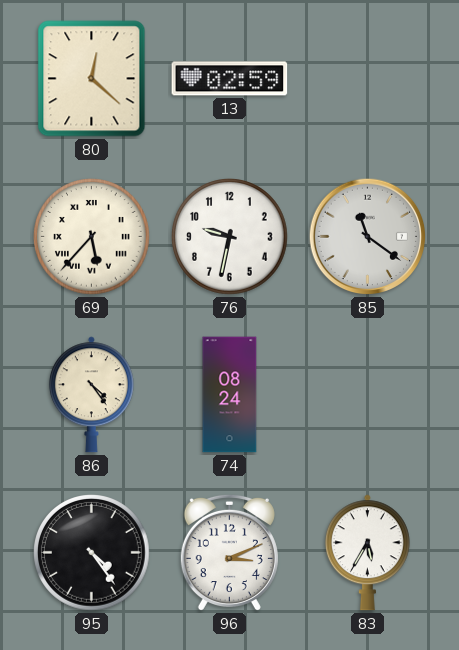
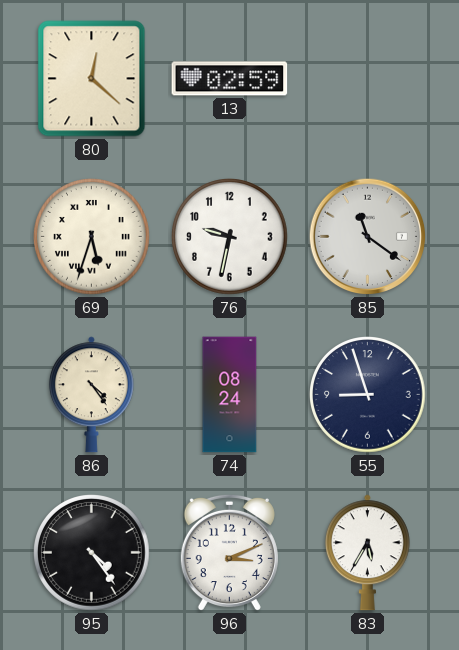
69: 5:37 -> 5:33 (92, 237)
55: none -> 8:57 (368, 395)
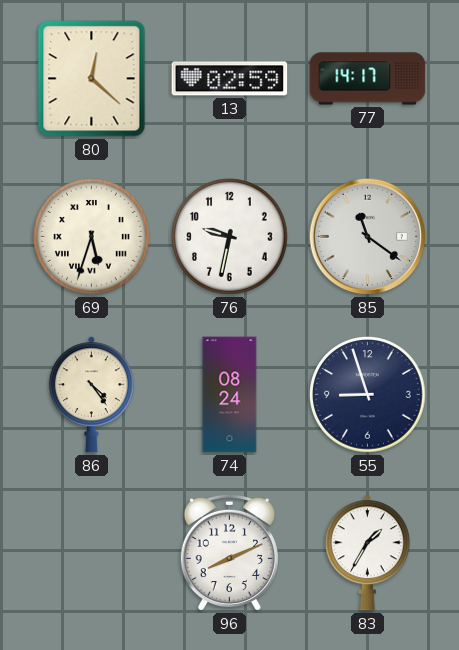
77: none -> 14:17 (368, 79)
95: 4:24 -> none (92, 553)
96: 3:11 -> 8:11 (229, 553)
83: 5:35 -> 1:35 (367, 553)
